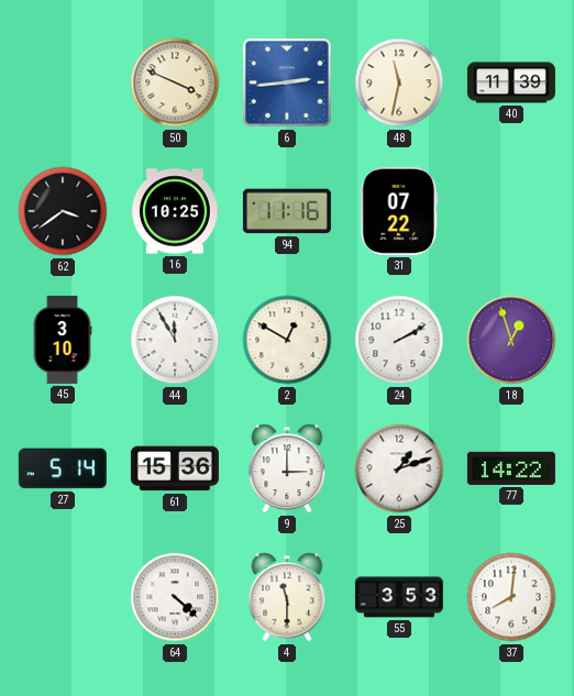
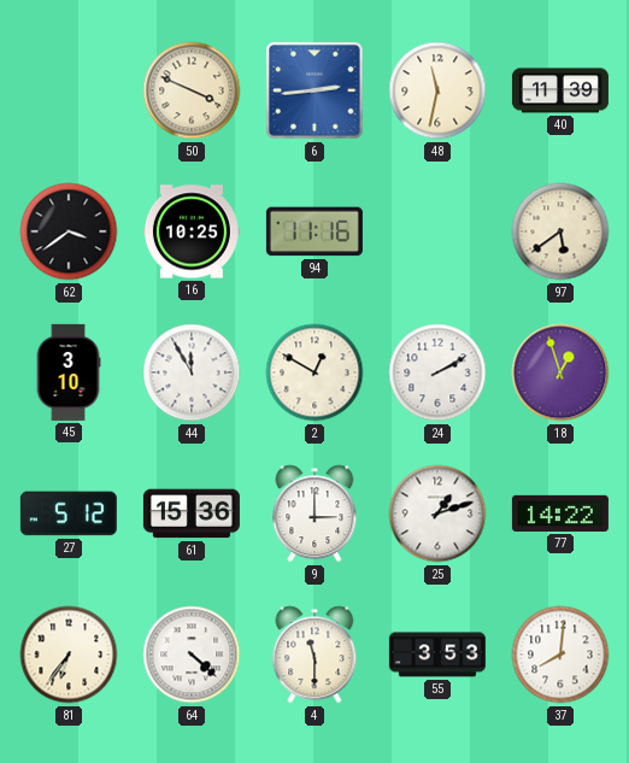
31: 07:22 -> none (399, 211)
97: none -> 5:39 (560, 231)
27: 5:14 -> 5:12 (69, 513)
81: none -> 6:36 (69, 655)
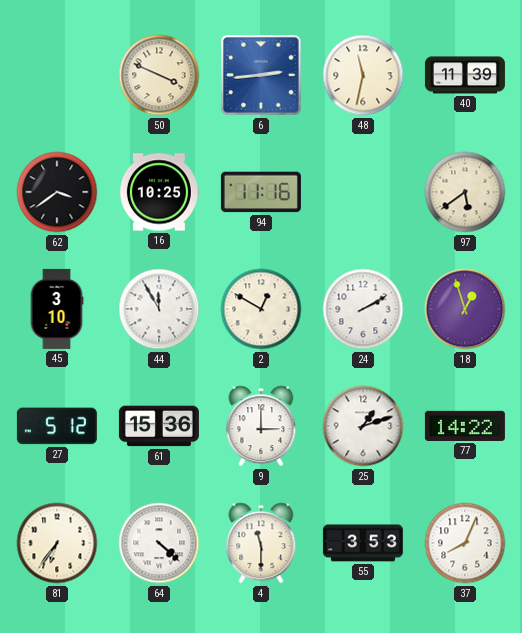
37: 8:01 -> 8:04 (465, 543)
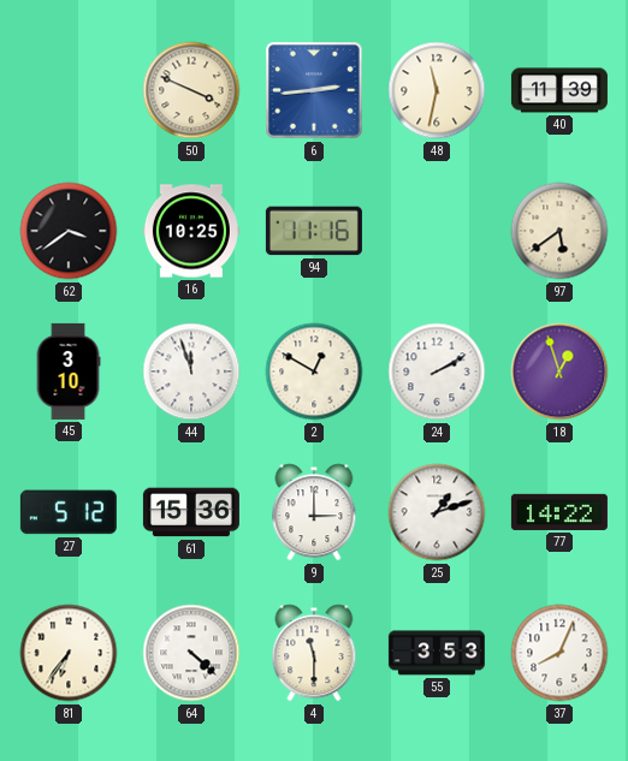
44: 11:55 -> 11:57 (191, 371)
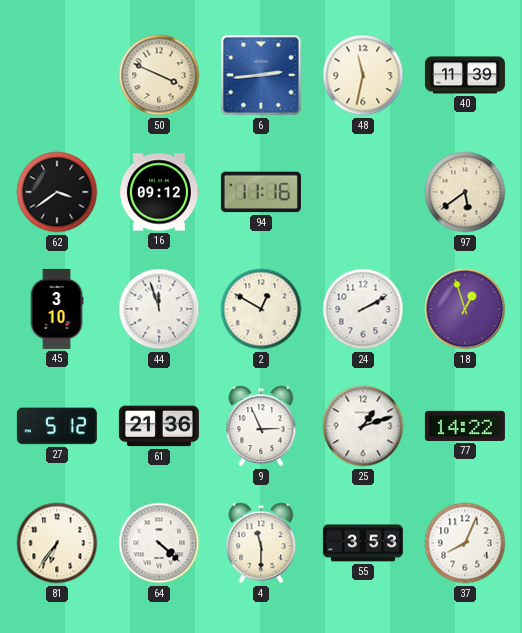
16: 10:25 -> 09:12 (159, 192)
61: 15:36 -> 21:36 (159, 426)
9: 3:00 -> 2:56 (261, 426)
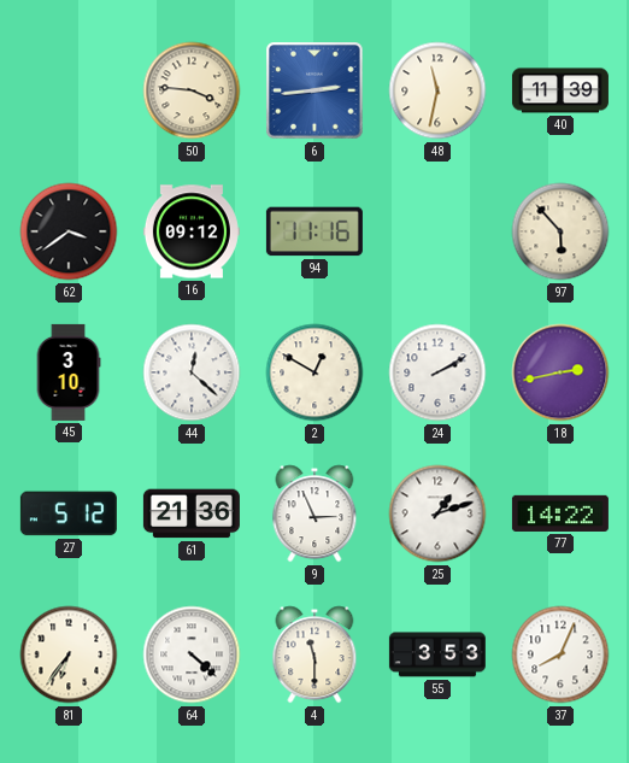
50: 3:49 -> 3:46 (192, 90)
97: 5:39 -> 5:53 (560, 231)
44: 11:57 -> 12:22 (192, 372)
18: 12:57 -> 2:43 (560, 372)
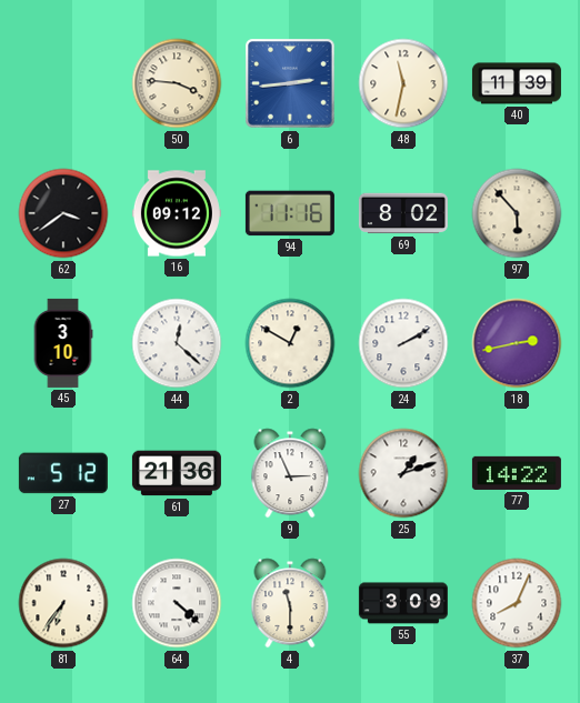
69: none -> 8:02 (403, 213)
55: 3:53 -> 3:09 (403, 603)
